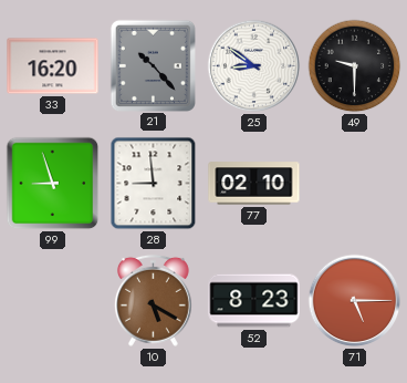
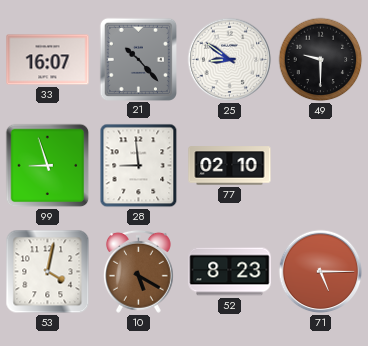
33: 16:20 -> 16:07 (48, 60)
53: none -> 4:02 (48, 272)
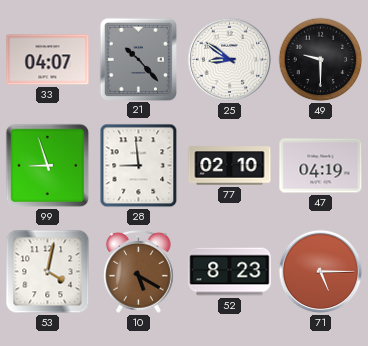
33: 16:07 -> 04:07 (48, 60)
47: none -> 04:19 (321, 166)
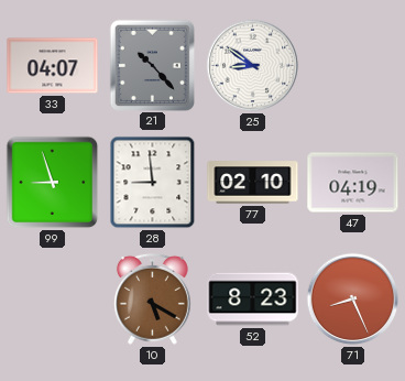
49: 9:30 -> none (321, 60)
53: 4:02 -> none (48, 272)
71: 5:15 -> 8:26 (353, 300)
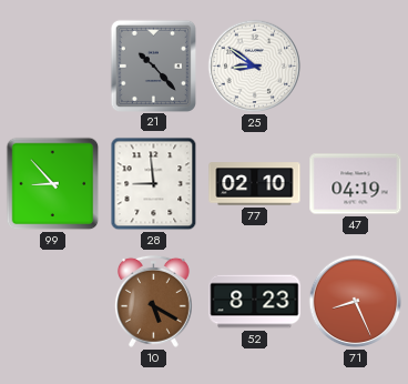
33: 04:07 -> none (53, 66)
99: 8:57 -> 8:53 (53, 184)
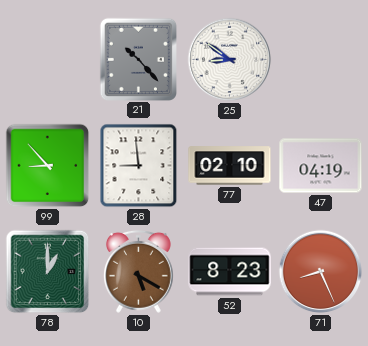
78: none -> 1:00 (48, 272)
